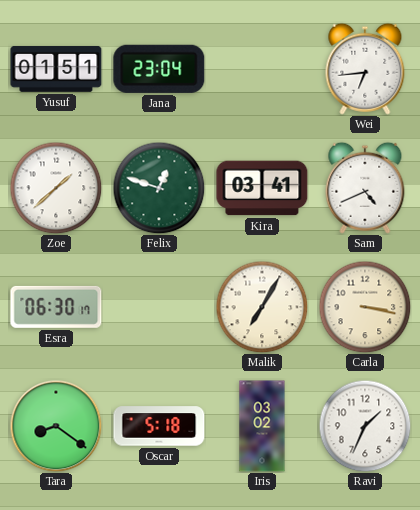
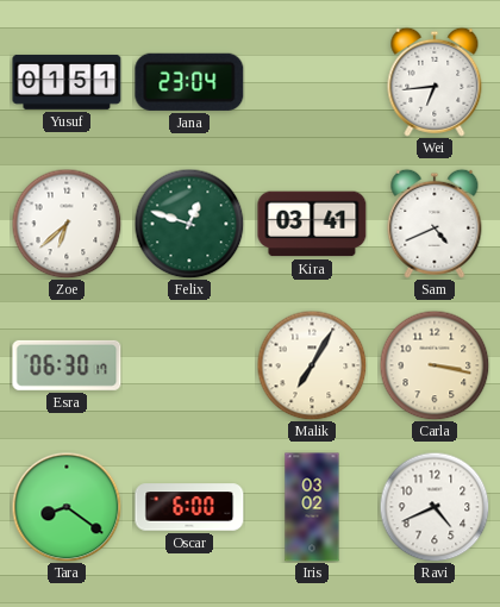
Zoe: 1:38 -> 6:38 (67, 224)
Oscar: 5:18 -> 6:00 (189, 507)
Ravi: 1:34 -> 4:41 (435, 507)
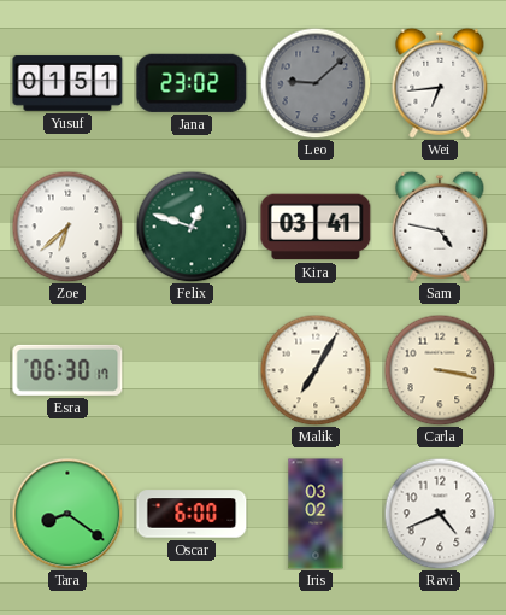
Jana: 23:04 -> 23:02 (192, 83)
Leo: none -> 9:08 (316, 83)
Sam: 4:41 -> 4:47 (440, 227)
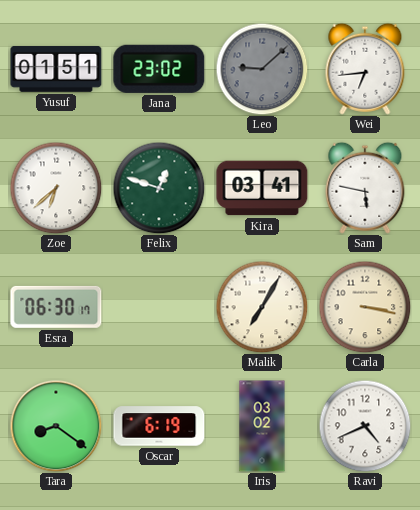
Sam: 4:47 -> 5:47 (365, 188)
Oscar: 6:00 -> 6:19 (159, 426)
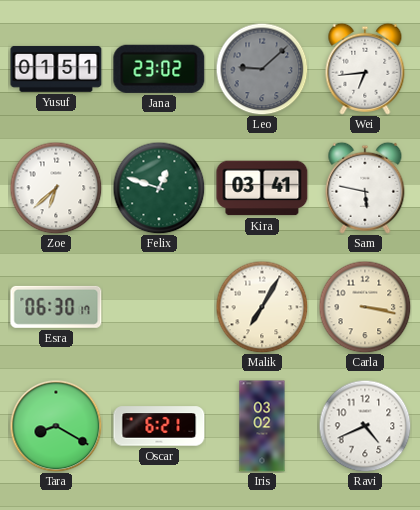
Tara: 8:21 -> 8:20 (56, 426)
Oscar: 6:19 -> 6:21 (159, 426)
